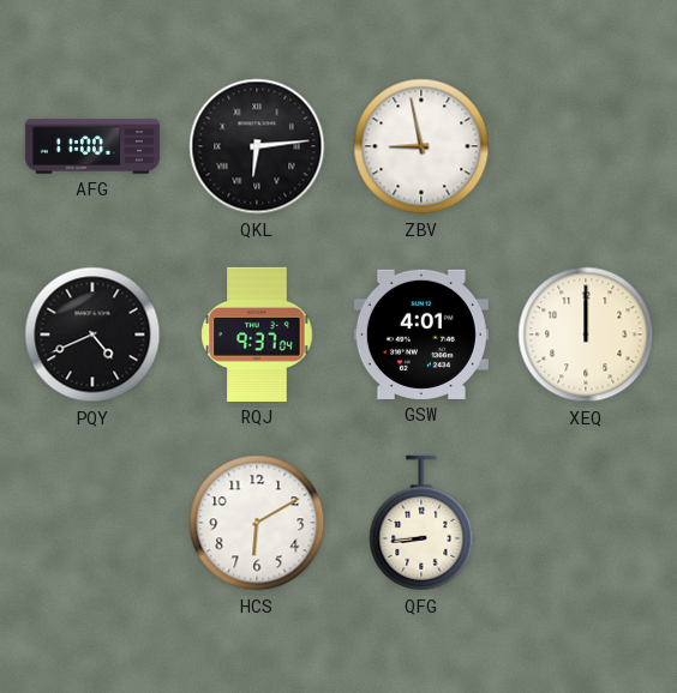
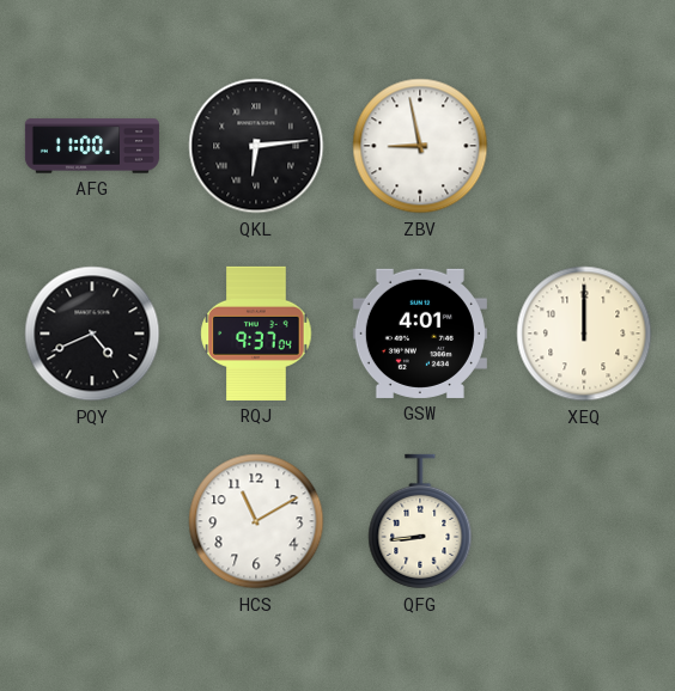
HCS: 6:10 -> 11:10 (256, 521)
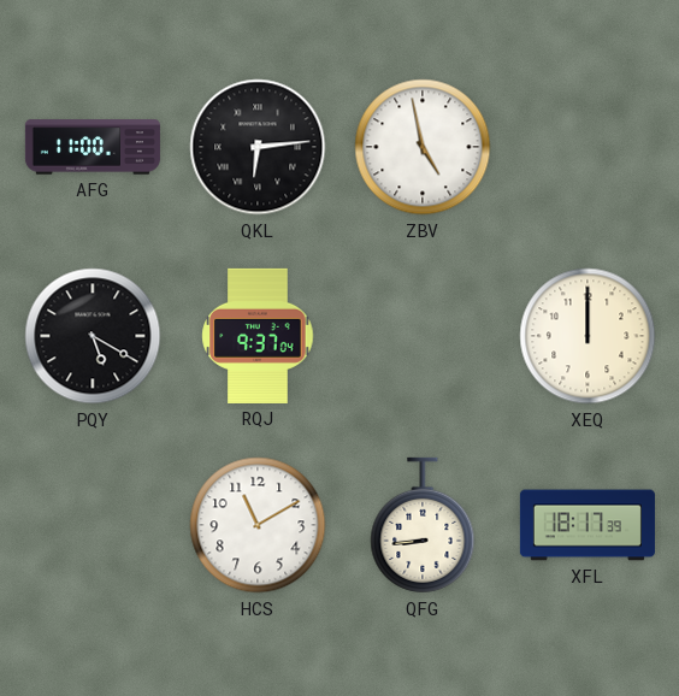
ZBV: 8:58 -> 4:58 (423, 147)
PQY: 4:41 -> 5:20 (93, 336)
GSW: 4:01 -> none (420, 334)
XFL: none -> 18:17 (588, 525)
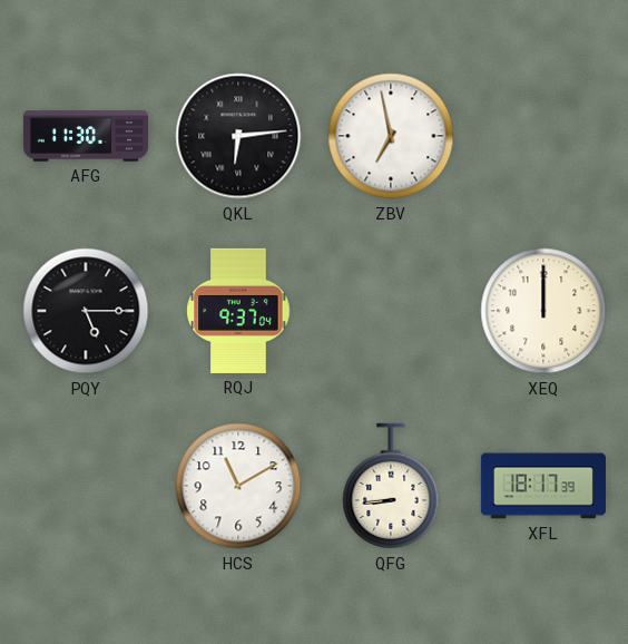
AFG: 11:00 -> 11:30 (86, 136)
ZBV: 4:58 -> 6:58 (391, 136)
PQY: 5:20 -> 5:15 (86, 311)
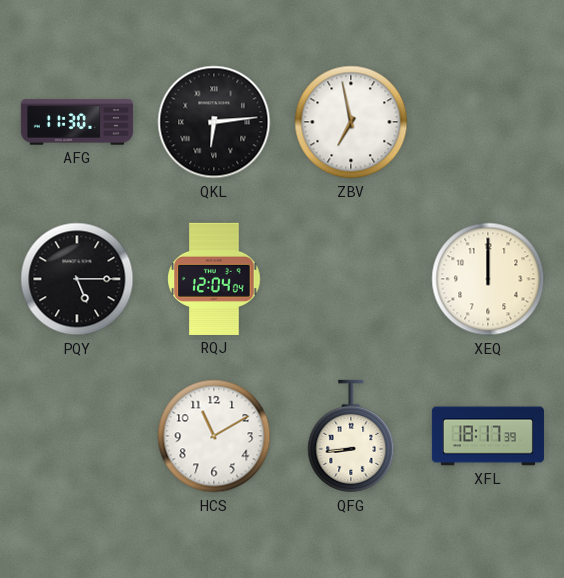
RQJ: 9:37 -> 12:04 (214, 279)
